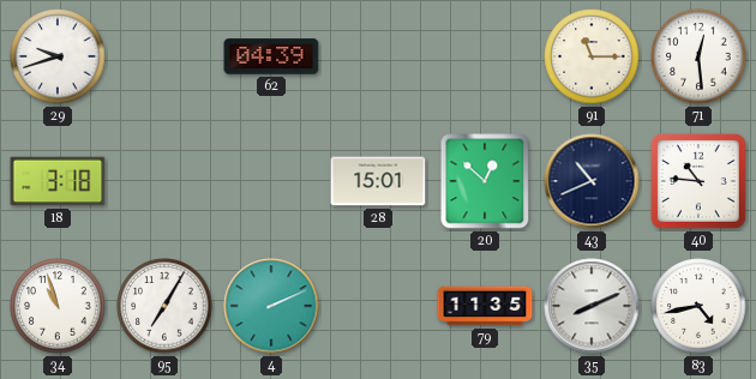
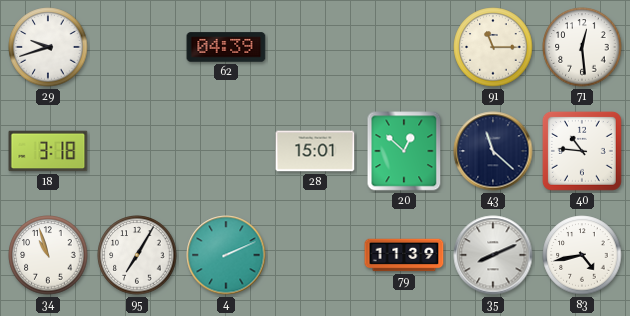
43: 10:41 -> 11:22 (493, 151)
79: 11:35 -> 11:39 (404, 255)
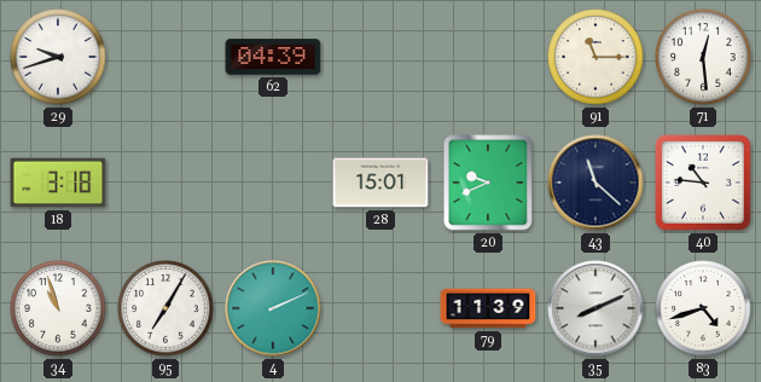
20: 12:52 -> 9:41 (488, 183)
83: 4:43 -> 4:42 (703, 308)
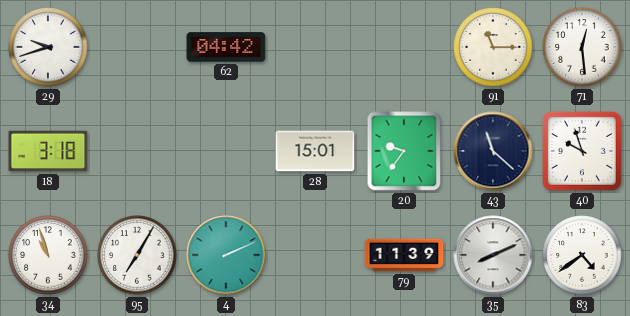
62: 04:39 -> 04:42 (226, 47)
20: 9:41 -> 9:36 (404, 151)
40: 10:46 -> 9:57 (582, 151)
83: 4:42 -> 4:39 (582, 255)
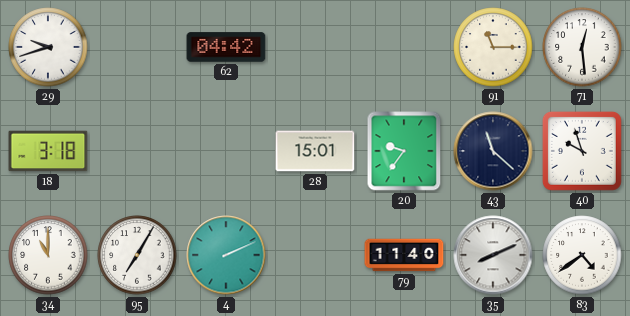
34: 10:57 -> 11:00 (48, 255)
79: 11:39 -> 11:40 (404, 255)
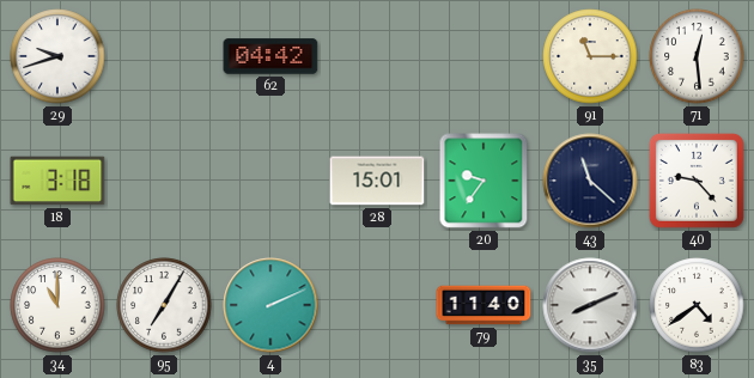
40: 9:57 -> 9:23 (697, 181)
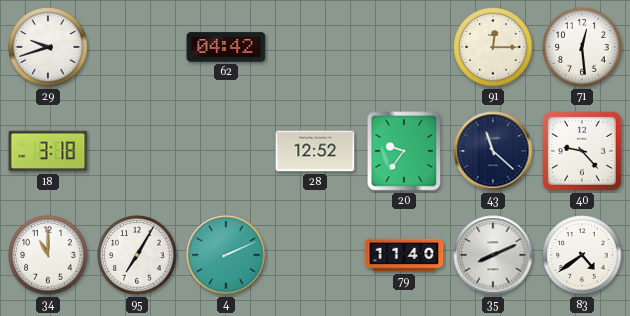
91: 11:15 -> 12:15 (493, 47)
28: 15:01 -> 12:52 (315, 151)
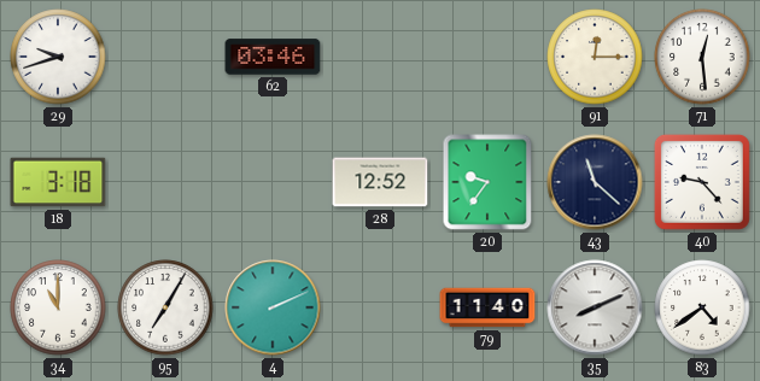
62: 04:42 -> 03:46 (273, 57)
